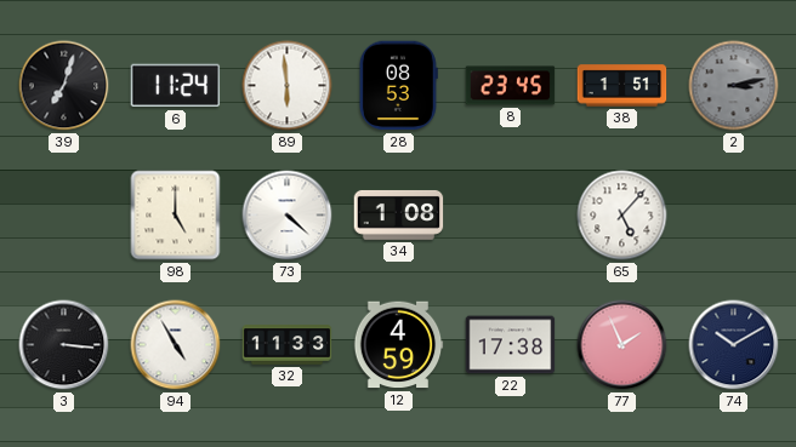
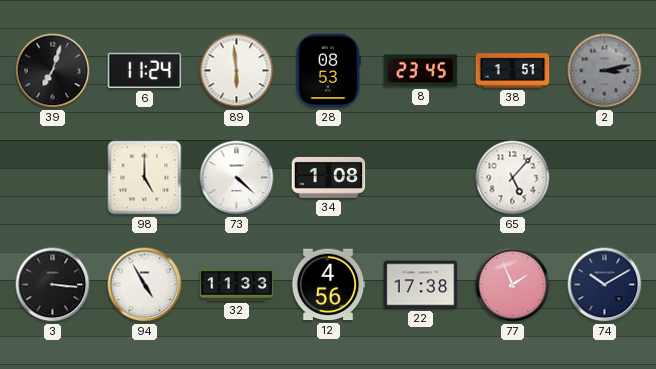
12: 4:59 -> 4:56 (328, 285)
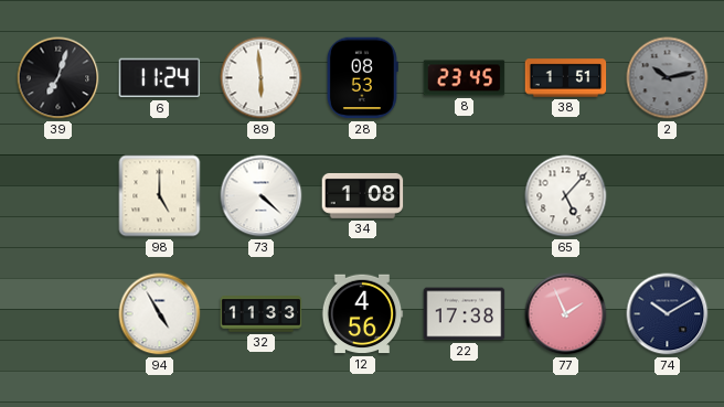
2: 3:13 -> 10:13 (668, 78)
3: 3:16 -> none (53, 285)
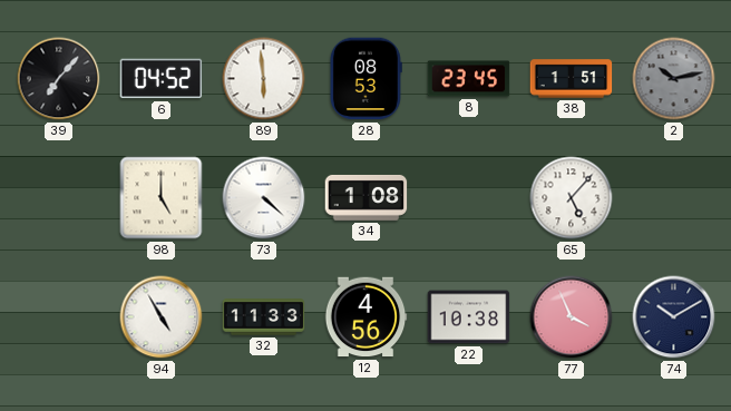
39: 7:03 -> 7:07 (59, 79)
6: 11:24 -> 04:52 (162, 79)
22: 17:38 -> 10:38 (469, 317)
77: 1:56 -> 3:56 (572, 317)
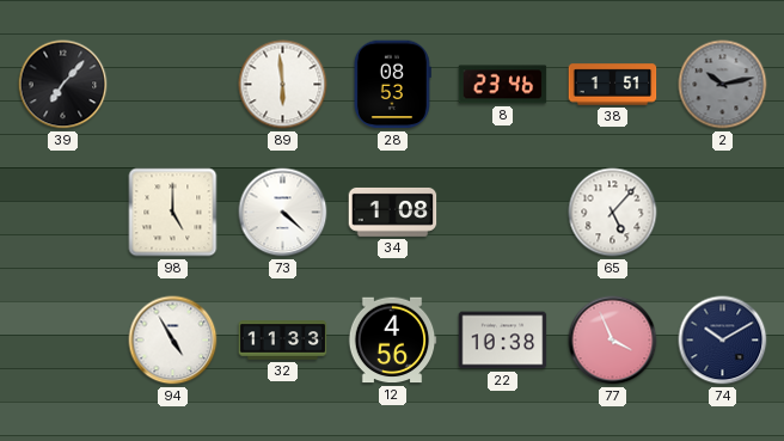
6: 04:52 -> none (162, 79)
8: 23:45 -> 23:46 (503, 85)
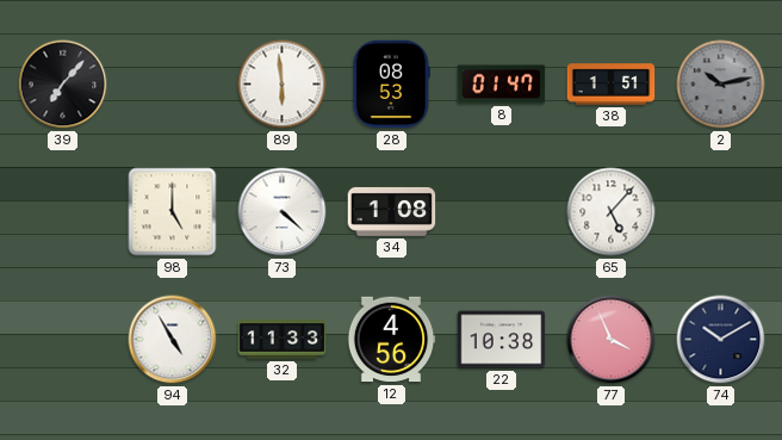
8: 23:46 -> 01:47 (502, 85)
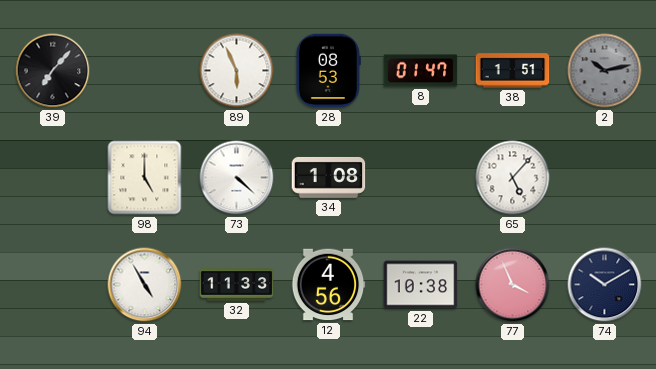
89: 5:59 -> 5:56 (237, 71)
